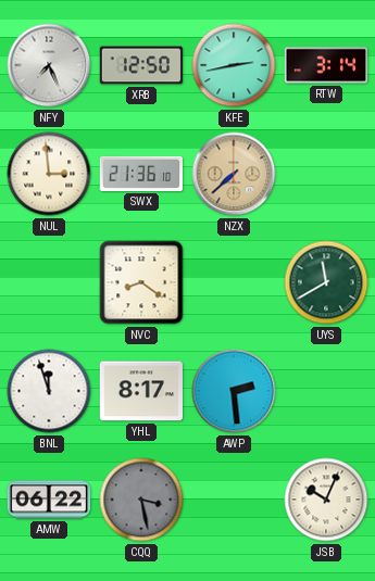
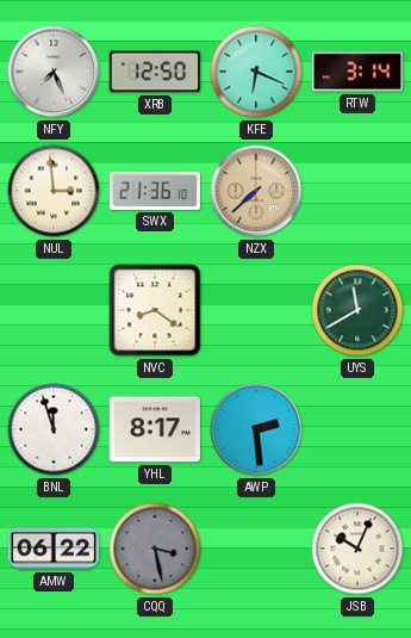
KFE: 2:43 -> 6:19 (256, 72)
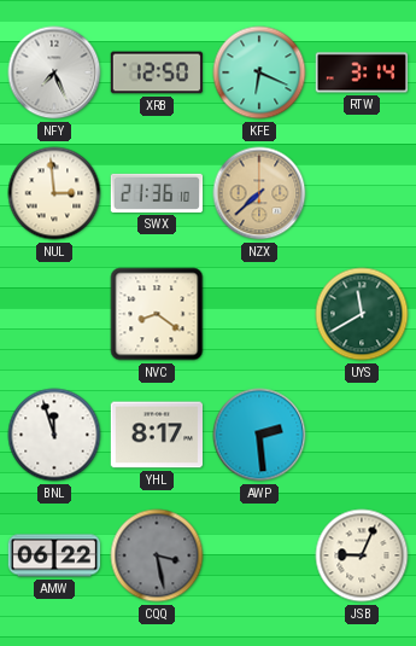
JSB: 10:04 -> 9:04 (362, 555)
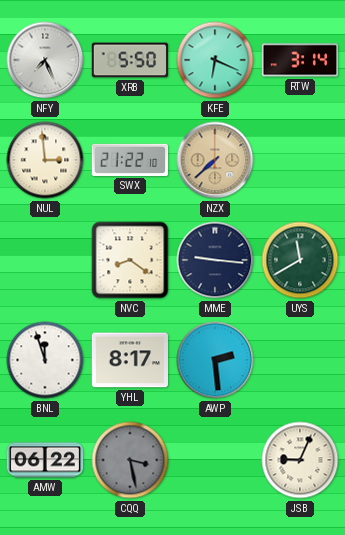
XRB: 12:50 -> 5:50 (130, 60)
SWX: 21:36 -> 21:22 (130, 160)
MME: none -> 9:16 (215, 260)
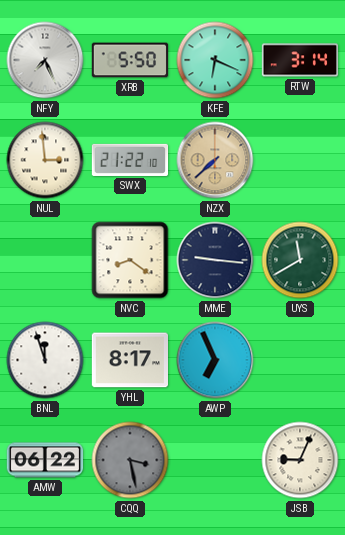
AWP: 2:29 -> 6:56 (215, 360)
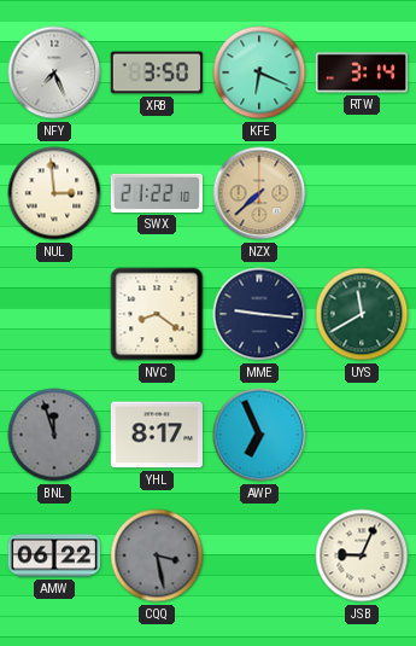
XRB: 5:50 -> 3:50 (157, 72)
BNL dial: white -> grey (54, 435)
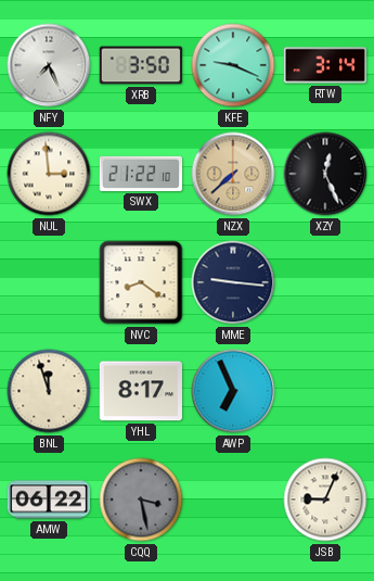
KFE: 6:19 -> 9:19 (233, 65)
XZY: none -> 12:26 (325, 174)
UYS: 11:40 -> none (362, 314)
BNL dial: grey -> cream (49, 391)
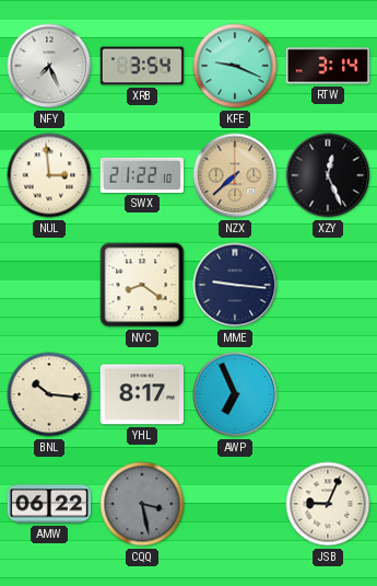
XRB: 3:50 -> 3:54 (142, 66)
BNL: 11:57 -> 10:16 (49, 394)
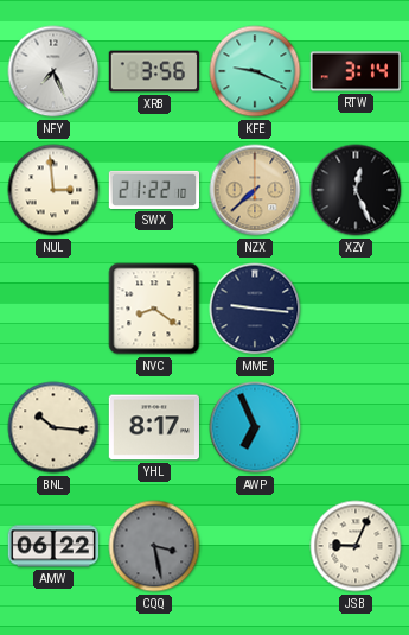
XRB: 3:54 -> 3:56 (154, 71)
